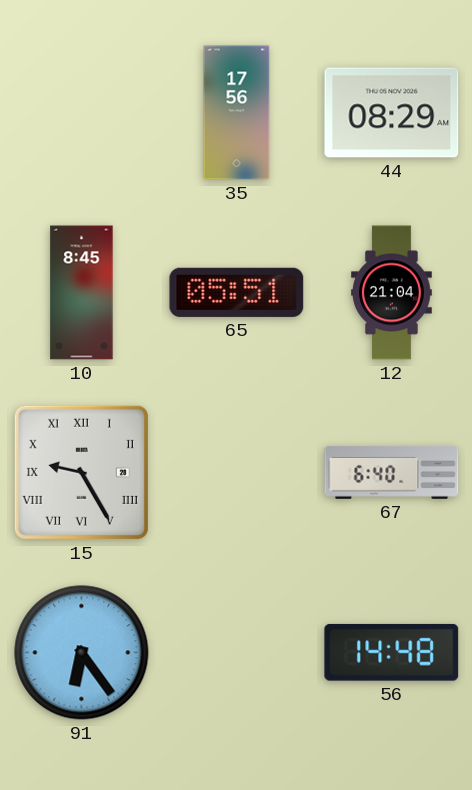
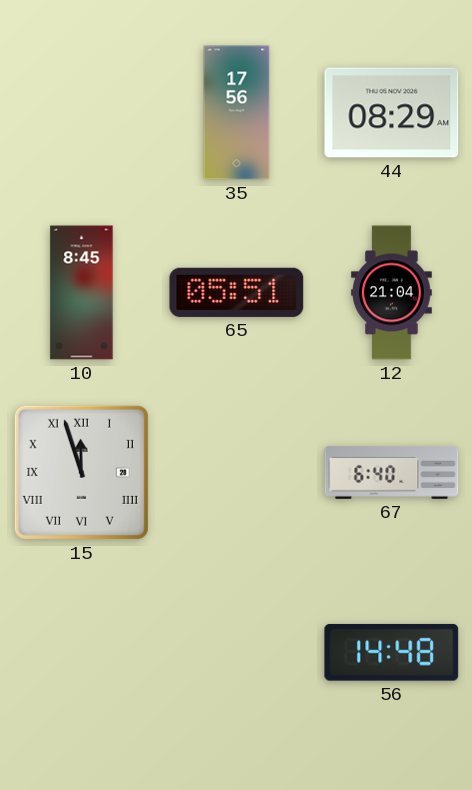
15: 9:25 -> 11:57 (81, 472)
91: 6:24 -> none (82, 653)
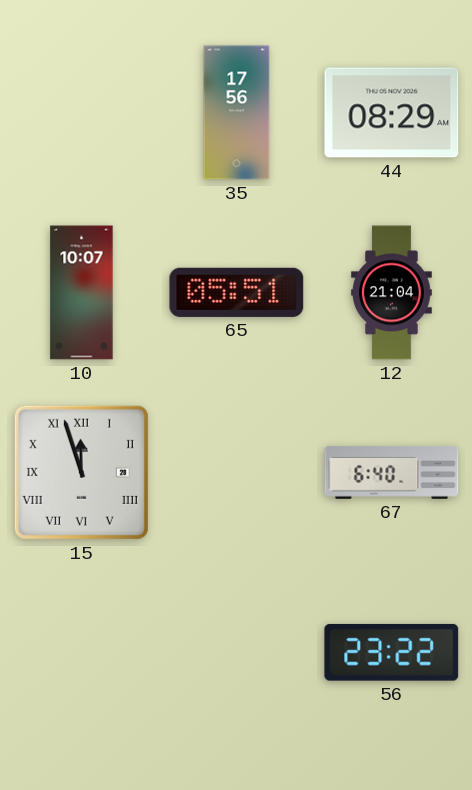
10: 8:45 -> 10:07 (82, 293)
56: 14:48 -> 23:22 (392, 652)
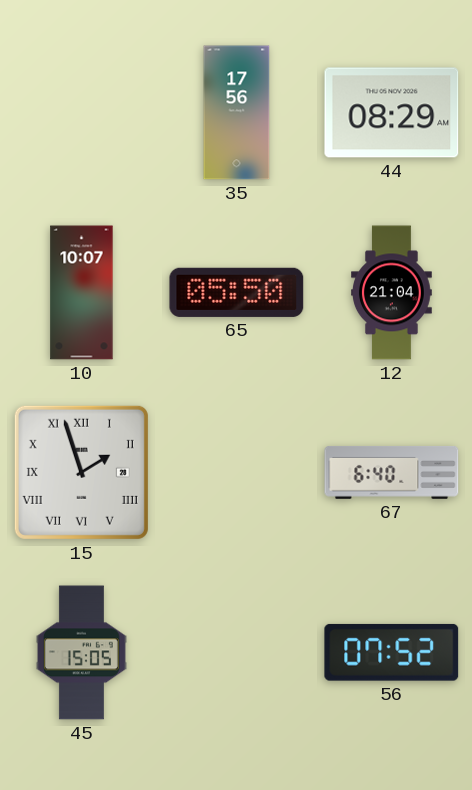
65: 05:51 -> 05:50 (237, 292)
15: 11:57 -> 1:57 (81, 472)
45: none -> 15:05 (81, 653)
56: 23:22 -> 07:52 (392, 652)
